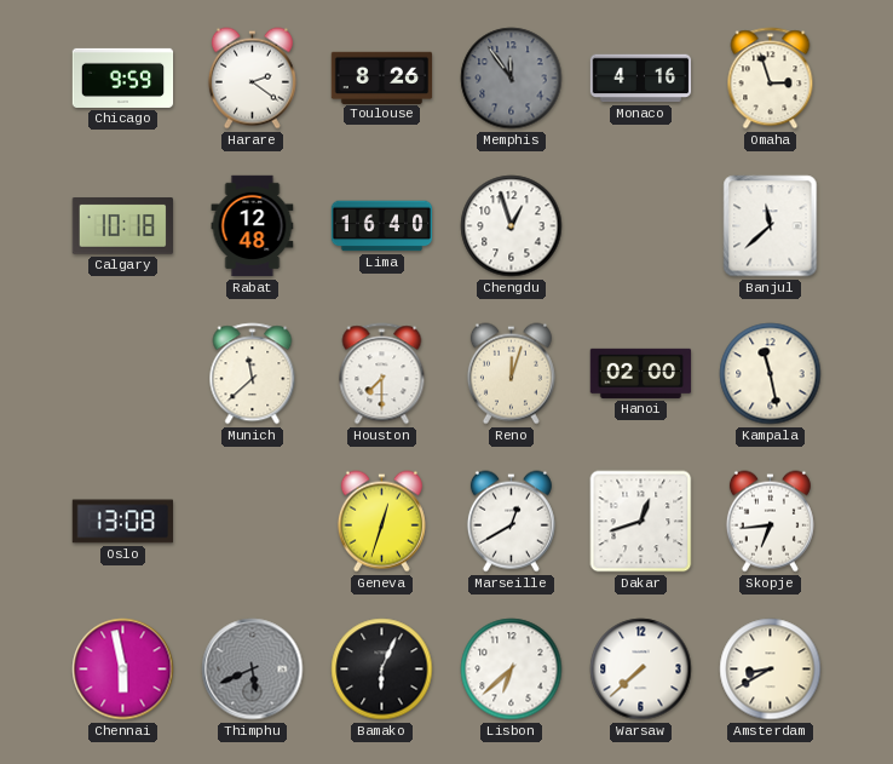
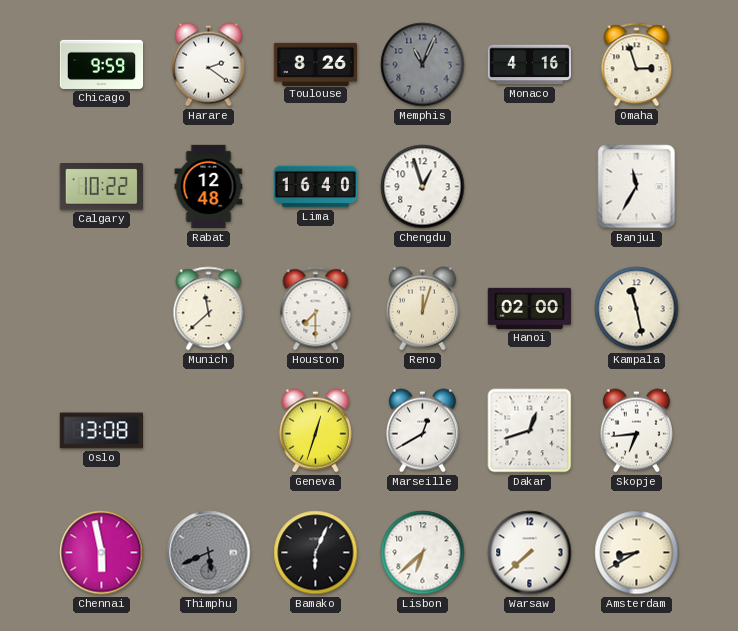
Memphis: 11:54 -> 11:04 (423, 65)
Calgary: 10:18 -> 10:22 (101, 187)
Banjul: 11:38 -> 11:35 (637, 187)
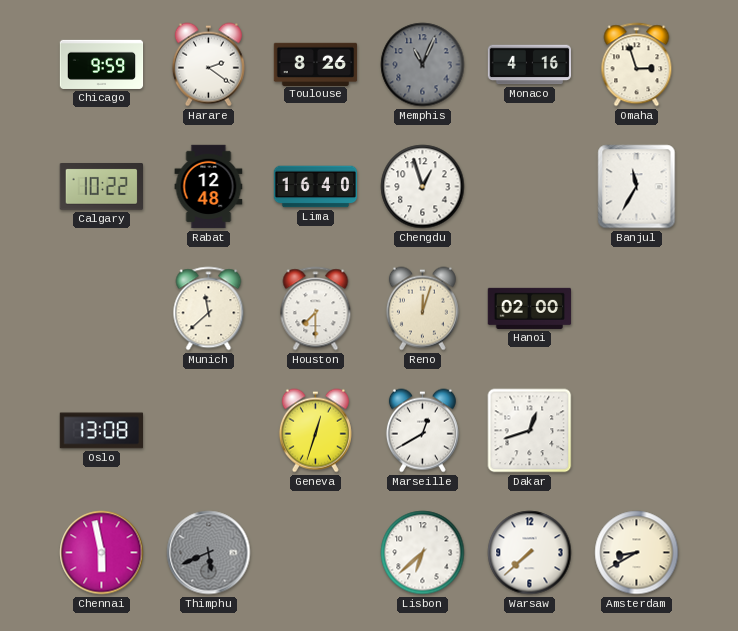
Kampala: 11:28 -> none (637, 309)
Skopje: 6:44 -> none (636, 431)
Bamako: 6:04 -> none (316, 553)
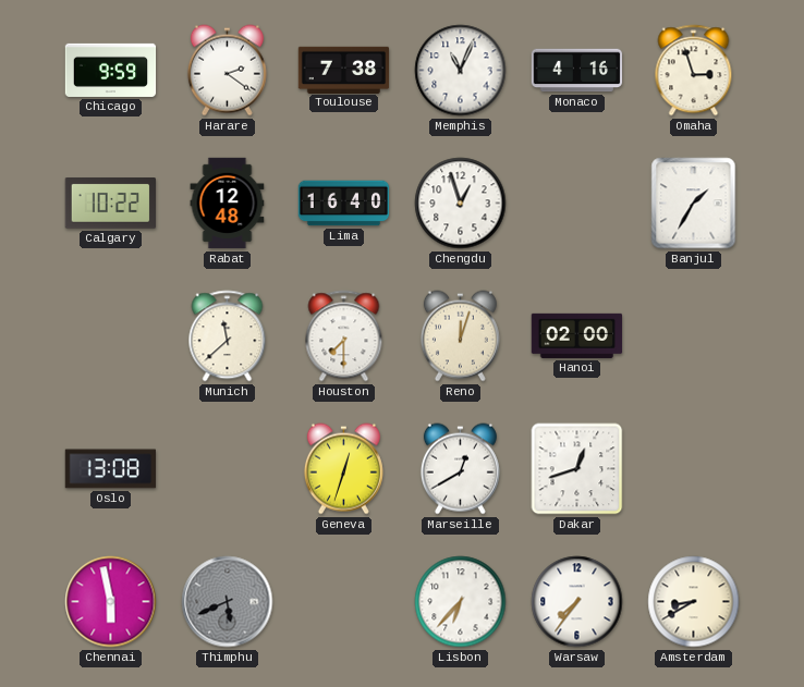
Toulouse: 8:26 -> 7:38 (344, 70)
Memphis dial: grey -> white (461, 71)
Banjul: 11:35 -> 1:35 (694, 204)
Lisbon: 6:38 -> 6:37 (461, 602)
Warsaw: 7:38 -> 7:36 (577, 602)
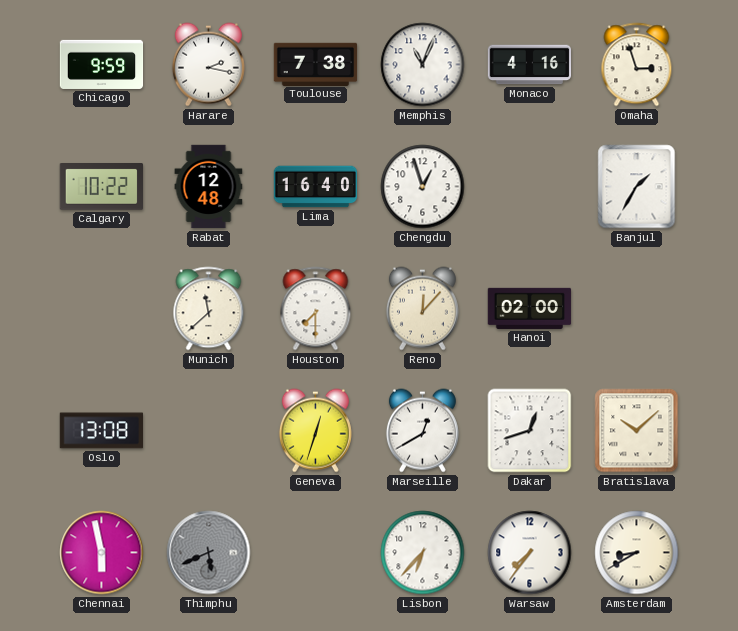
Harare: 2:21 -> 2:17 (208, 65)
Reno: 12:03 -> 12:07 (422, 309)
Bratislava: none -> 10:08 (637, 431)
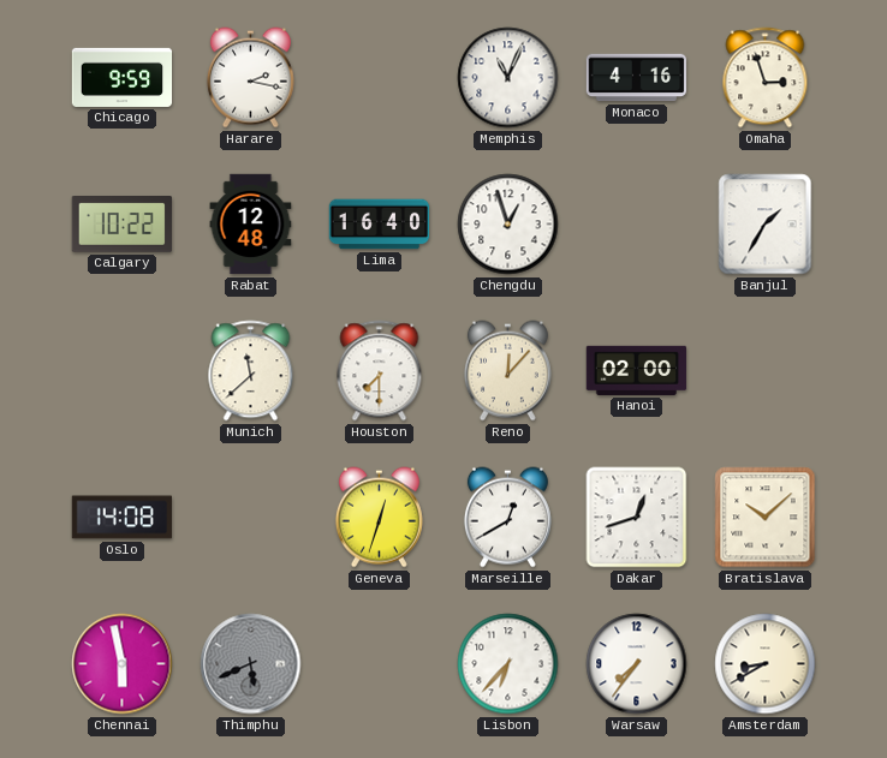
Toulouse: 7:38 -> none (316, 64)
Oslo: 13:08 -> 14:08 (121, 518)
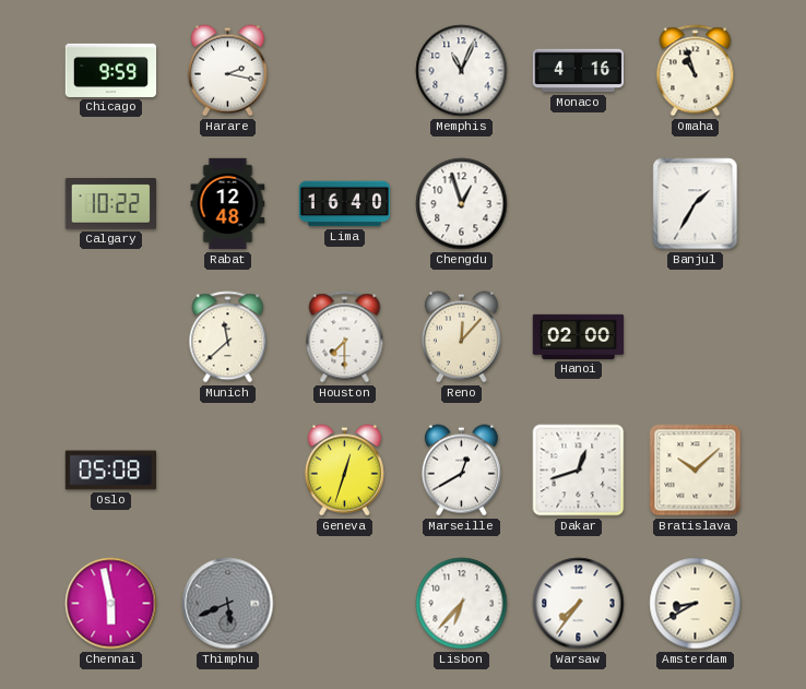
Omaha: 2:57 -> 10:57 (696, 71)
Oslo: 14:08 -> 05:08 (110, 471)
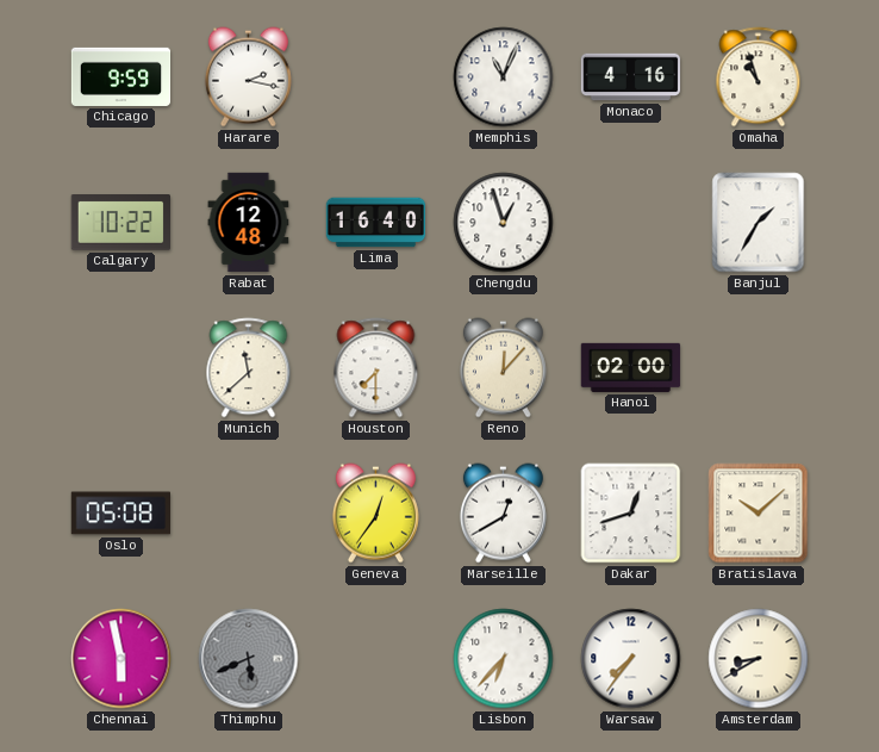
Geneva: 12:33 -> 12:36 (375, 514)
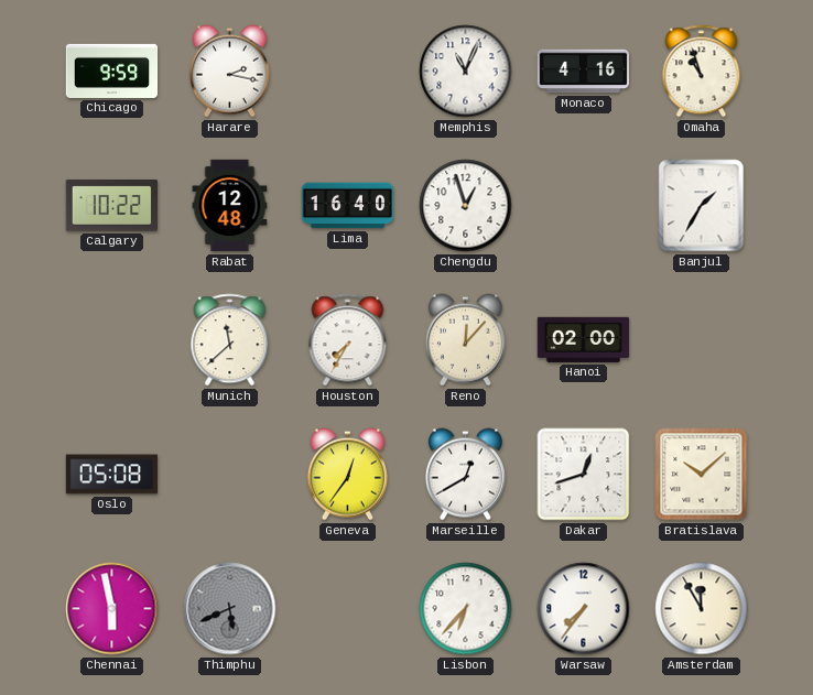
Houston: 7:30 -> 7:35 (348, 340)
Amsterdam: 8:40 -> 11:55 (702, 609)
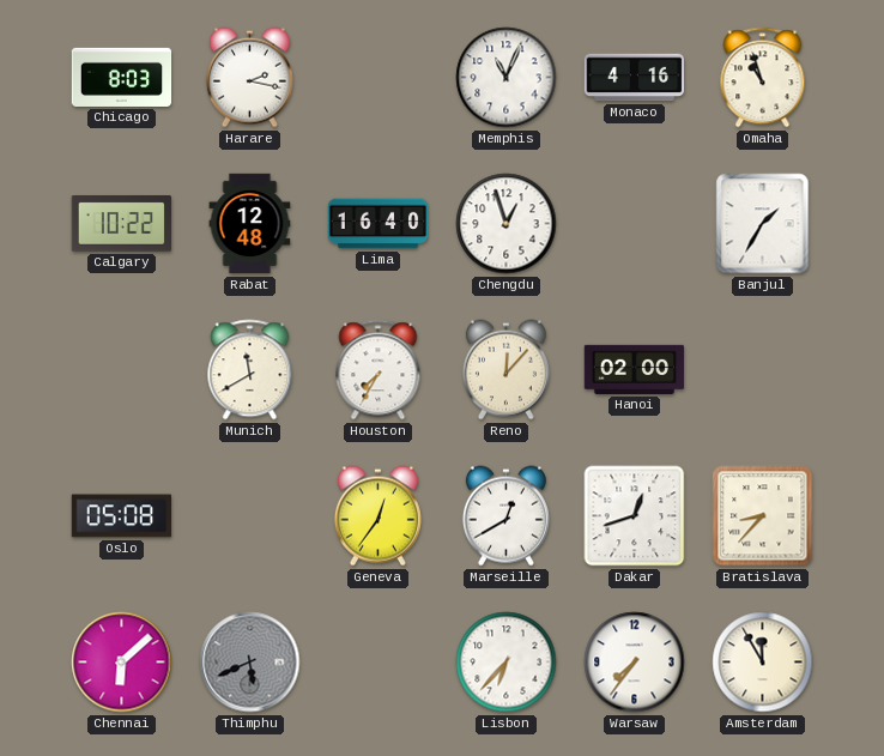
Chicago: 9:59 -> 8:03 (122, 77)
Munich: 11:38 -> 11:40 (250, 370)
Bratislava: 10:08 -> 8:37 (763, 516)
Chennai: 5:58 -> 6:08 (122, 663)
